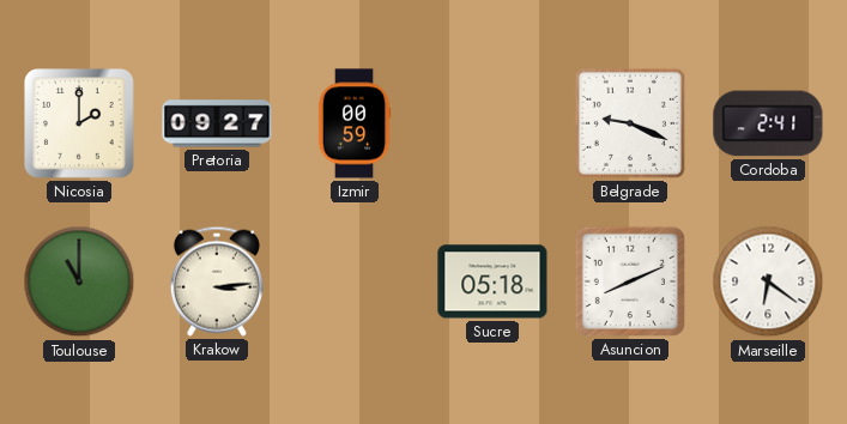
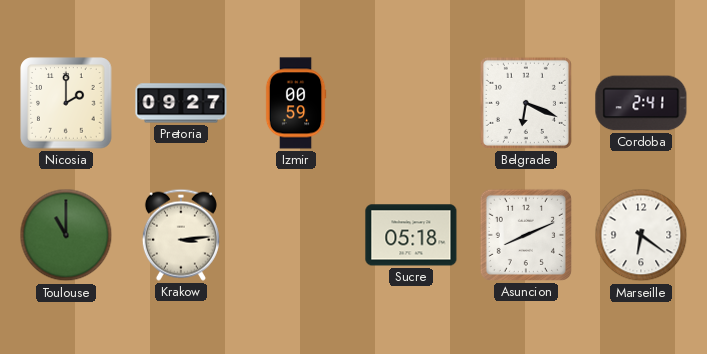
Belgrade: 9:19 -> 6:19 (526, 103)
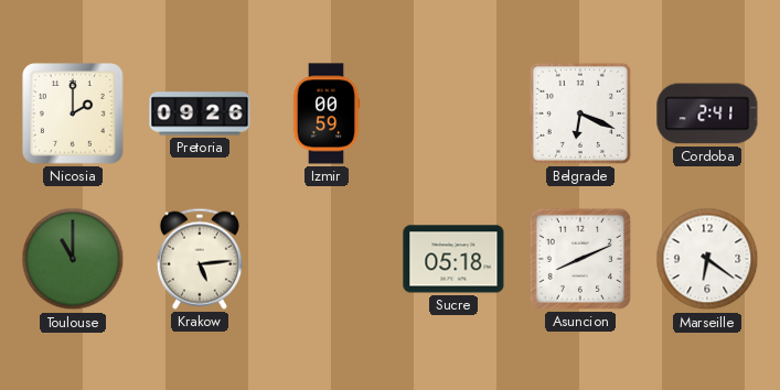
Pretoria: 09:27 -> 09:26 (200, 113)
Krakow: 3:14 -> 5:14 (200, 259)
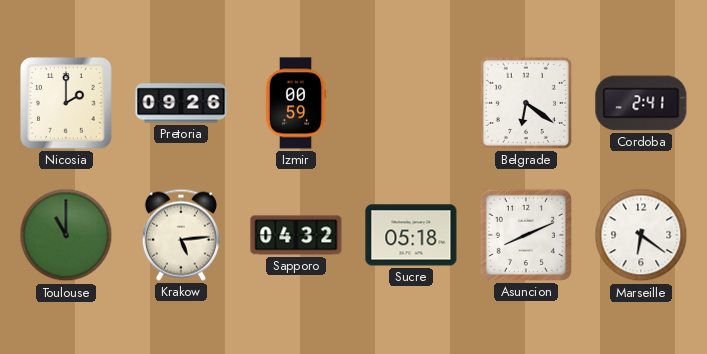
Belgrade: 6:19 -> 6:21 (526, 103)
Sapporo: none -> 04:32 (296, 235)
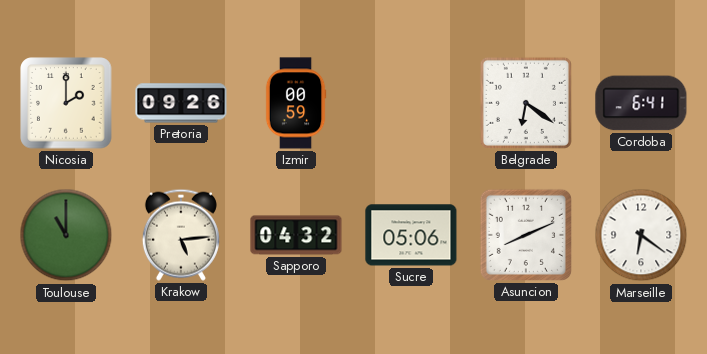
Cordoba: 2:41 -> 6:41 (641, 103)
Sucre: 05:18 -> 05:06 (411, 235)
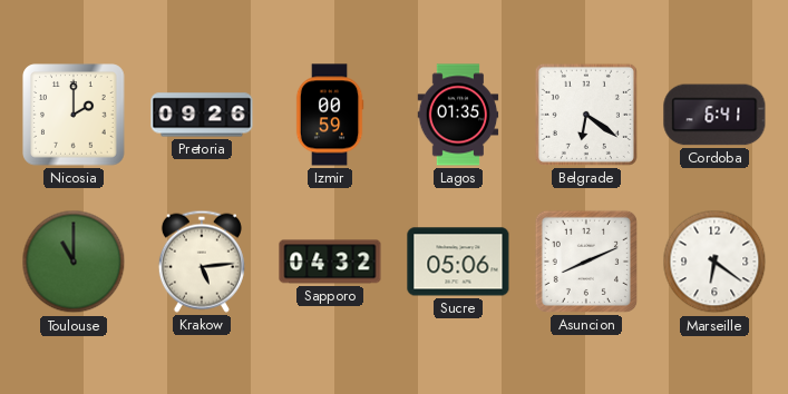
Lagos: none -> 01:35 (458, 115)
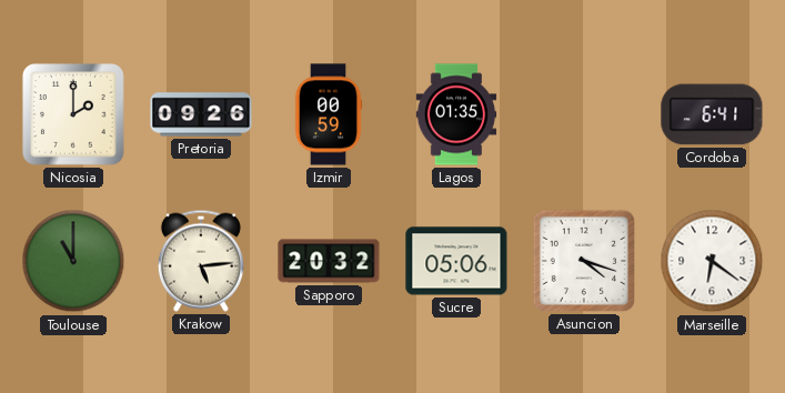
Belgrade: 6:21 -> none (586, 115)
Sapporo: 04:32 -> 20:32 (329, 261)
Asuncion: 8:11 -> 4:18 (584, 261)
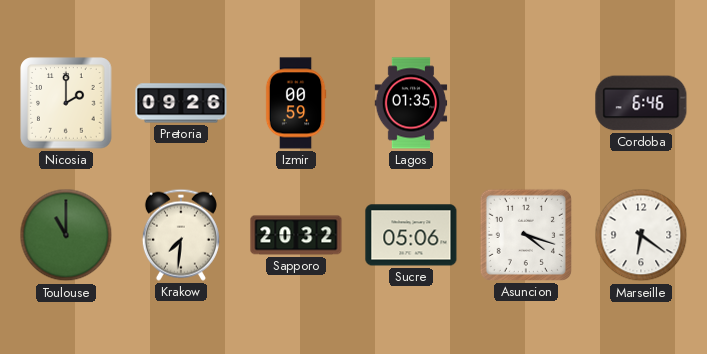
Cordoba: 6:41 -> 6:46 (641, 103)
Krakow: 5:14 -> 7:31 (181, 235)
